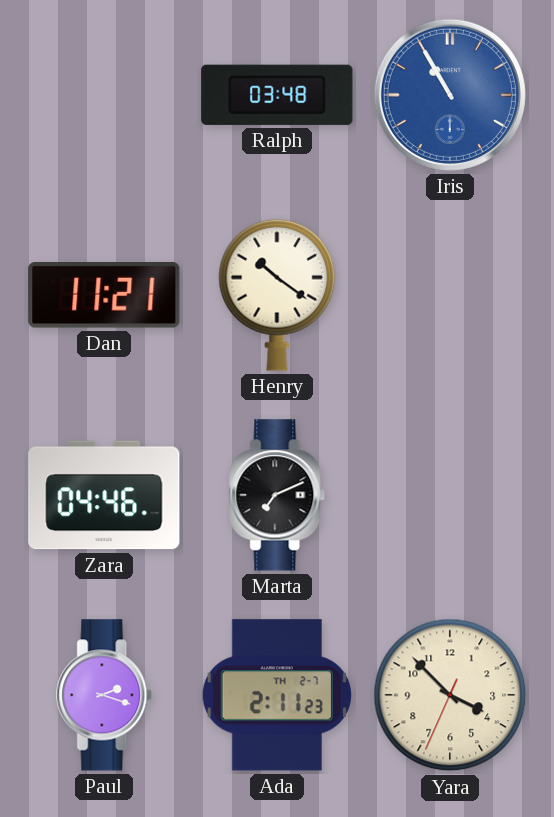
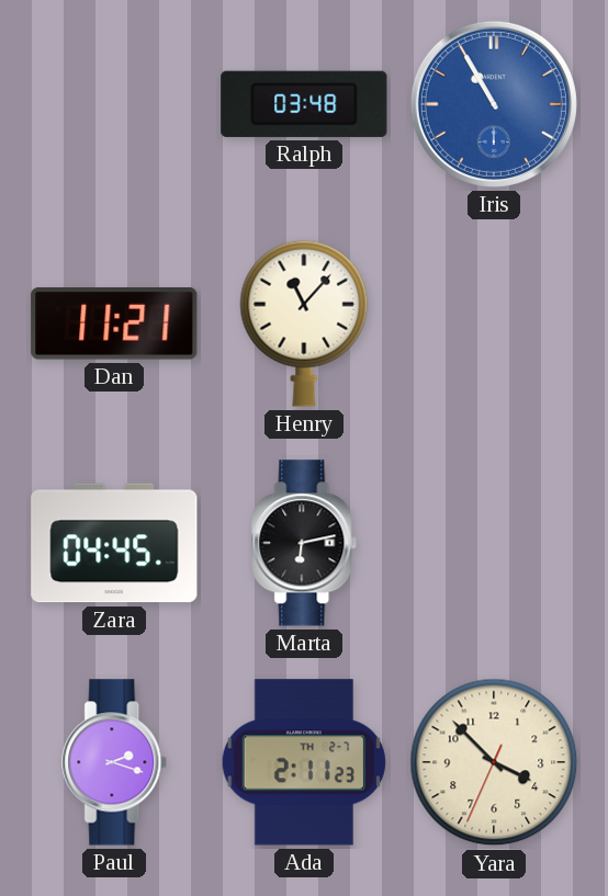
Henry: 10:21 -> 11:07 (304, 324)
Zara: 04:46 -> 04:45 (114, 543)
Marta: 7:11 -> 6:13 (305, 543)
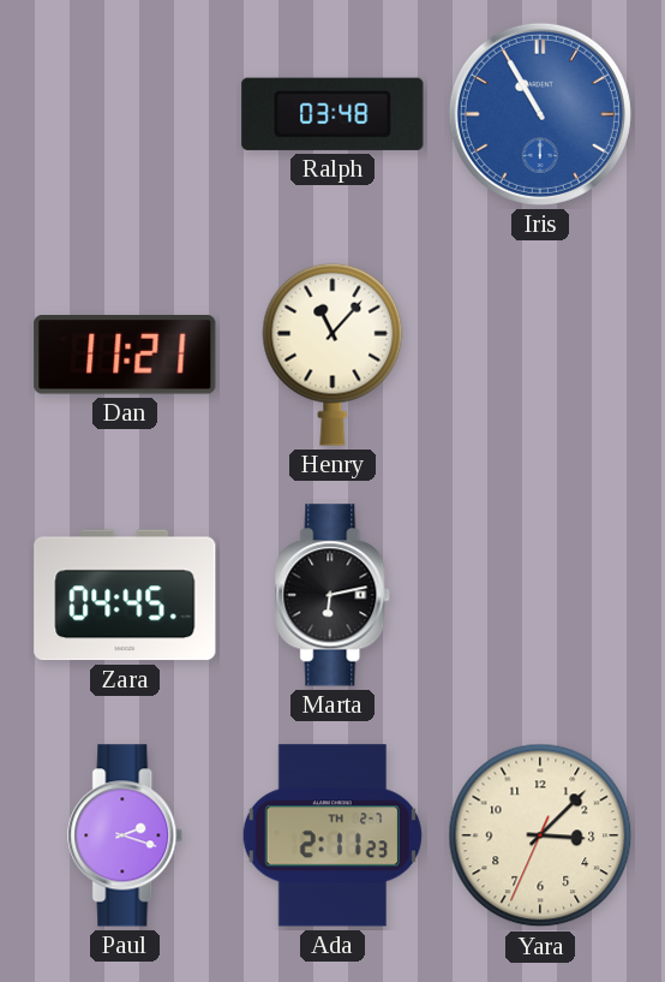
Yara: 3:52 -> 3:07 (540, 835)
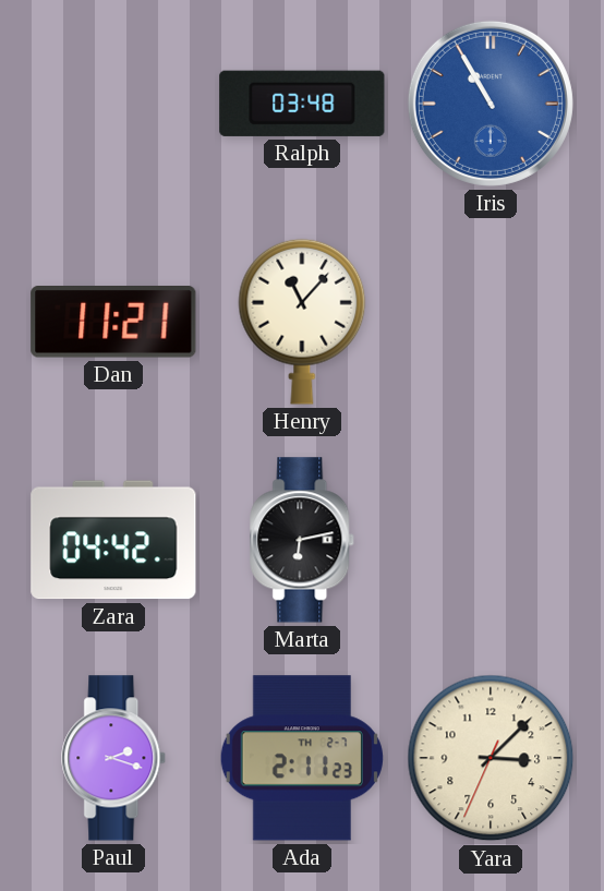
Zara: 04:45 -> 04:42 (113, 540)
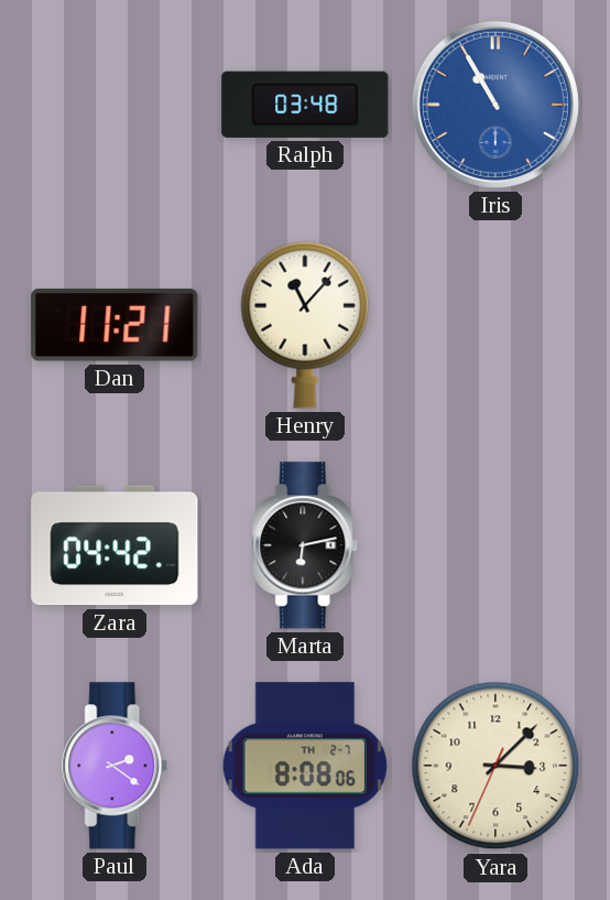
Paul: 2:18 -> 2:21 (116, 766)
Ada: 2:11 -> 8:08 (305, 766)
